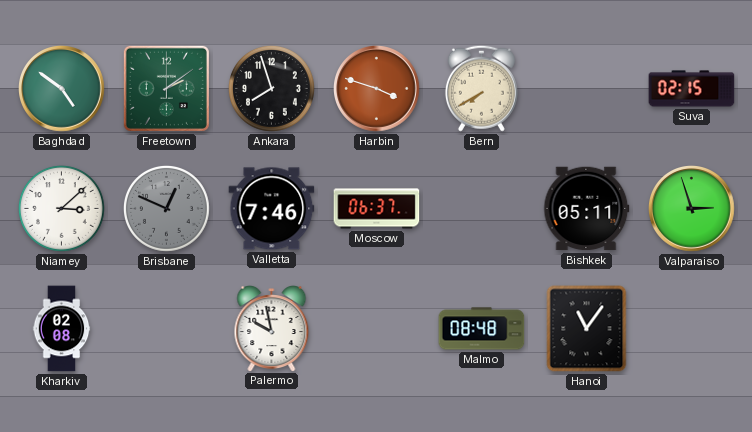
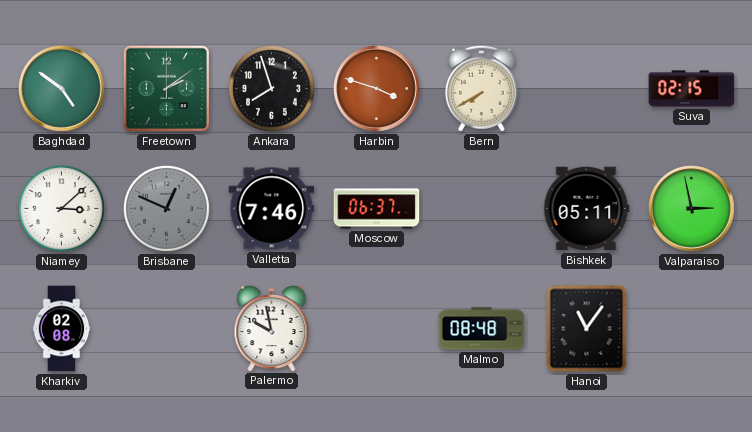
Valparaiso: 2:57 -> 2:58 (692, 209)
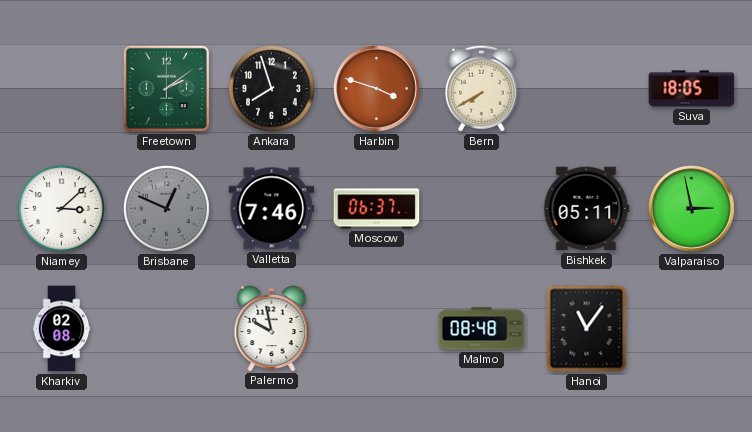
Baghdad: 4:51 -> none (62, 89)
Suva: 02:15 -> 18:05 (692, 89)
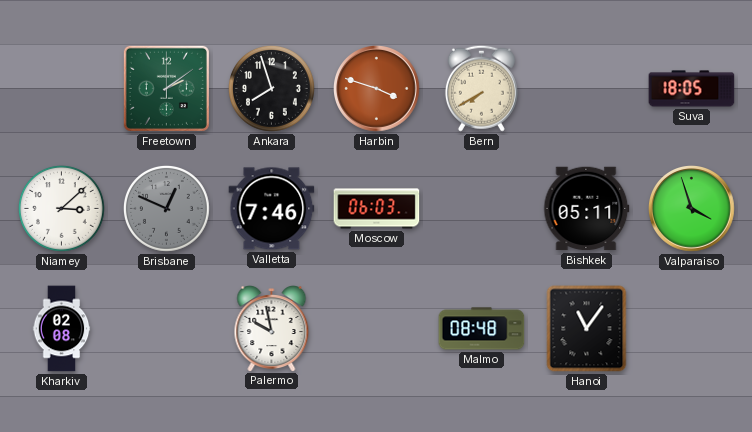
Moscow: 06:37 -> 06:03 (377, 209)
Valparaiso: 2:58 -> 3:57 (692, 209)
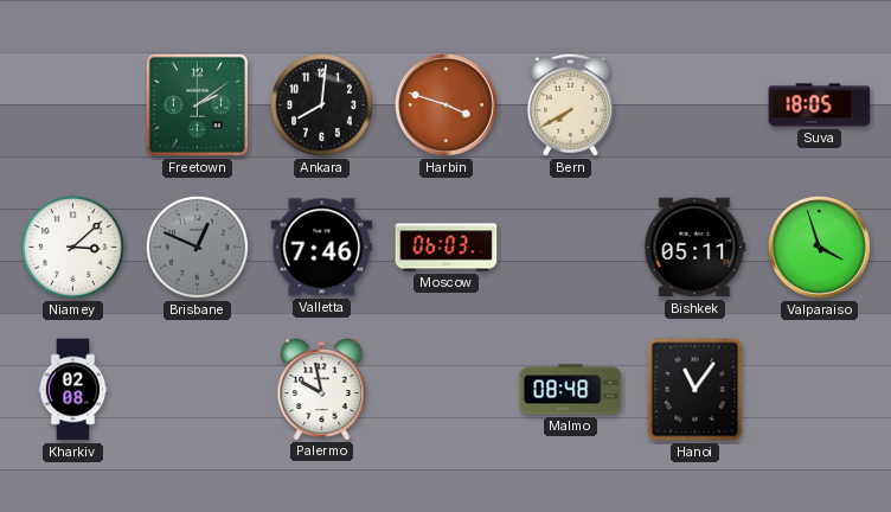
Ankara: 7:57 -> 8:01 (322, 105)
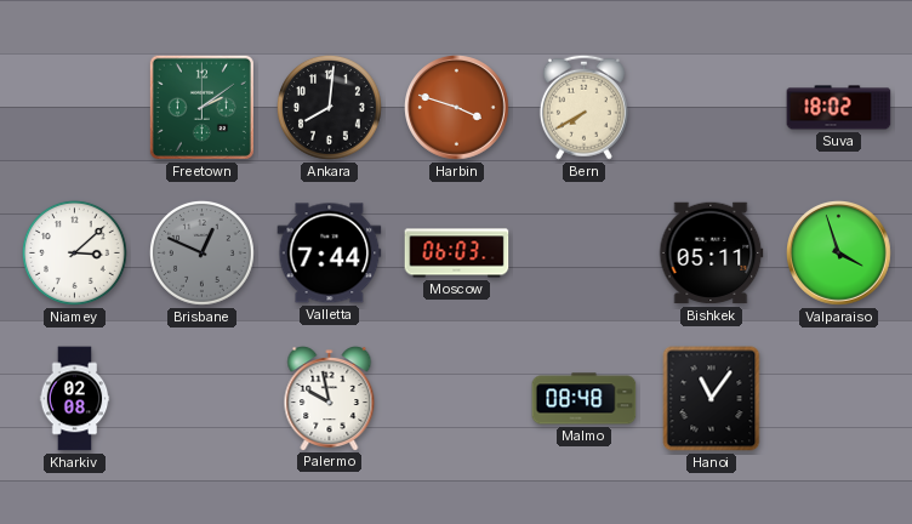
Suva: 18:05 -> 18:02 (839, 108)
Valletta: 7:46 -> 7:44 (330, 254)
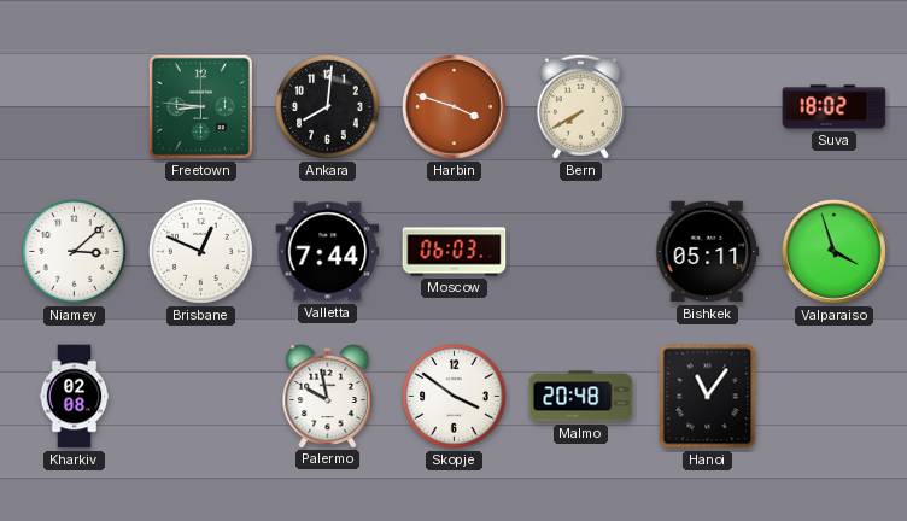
Freetown: 2:09 -> 8:46 (200, 106)
Brisbane dial: grey -> white (201, 252)
Skopje: none -> 3:51 (455, 397)
Malmo: 08:48 -> 20:48 (581, 397)
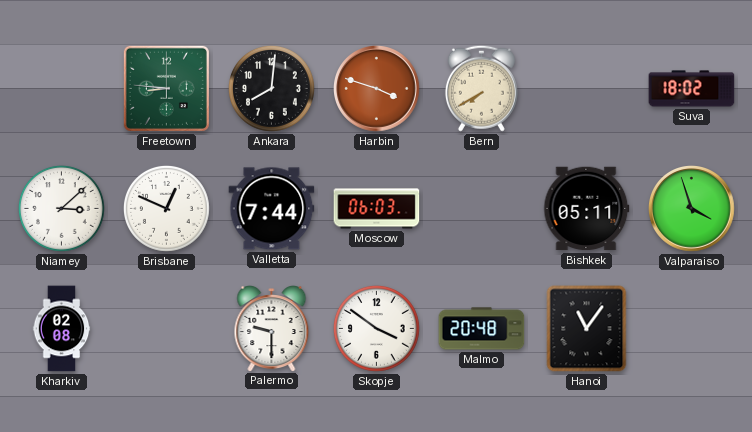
Palermo: 9:58 -> 9:30 (272, 329)
